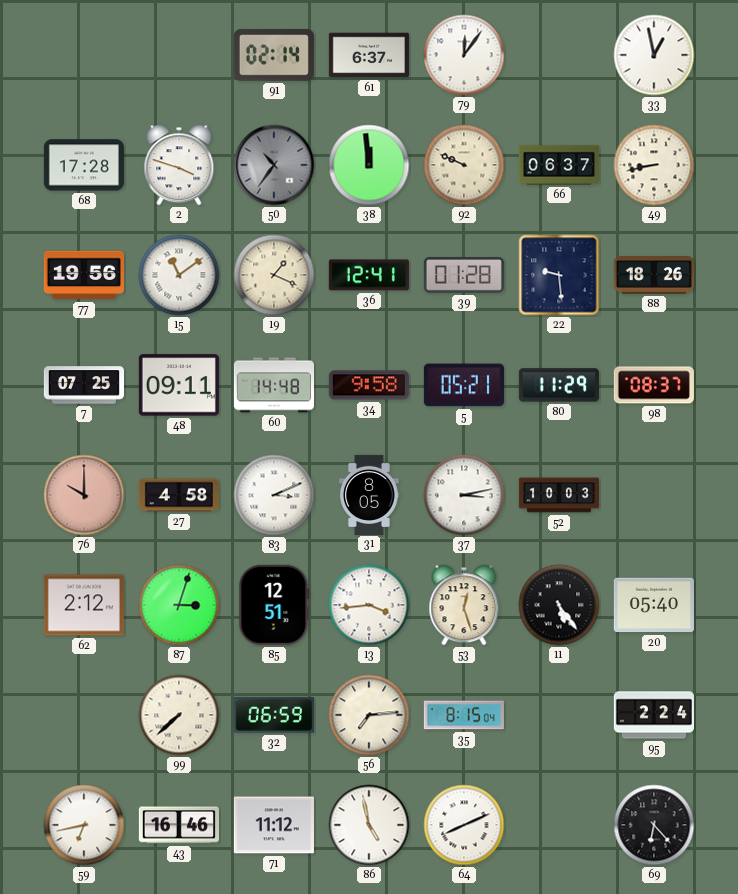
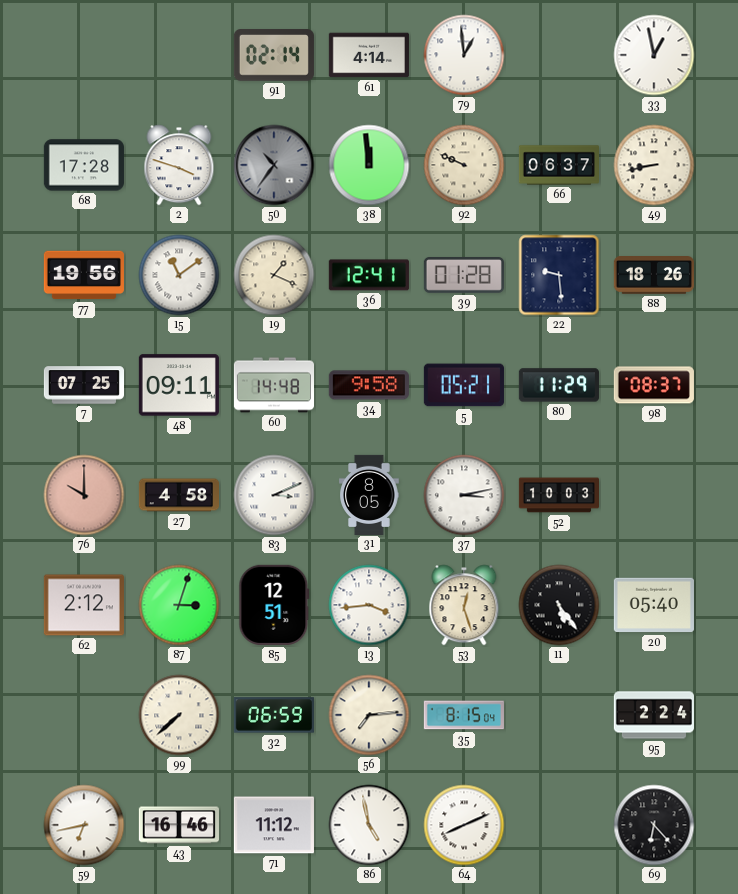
61: 6:37 -> 4:14 (369, 55)
79: 12:06 -> 12:59 (464, 55)
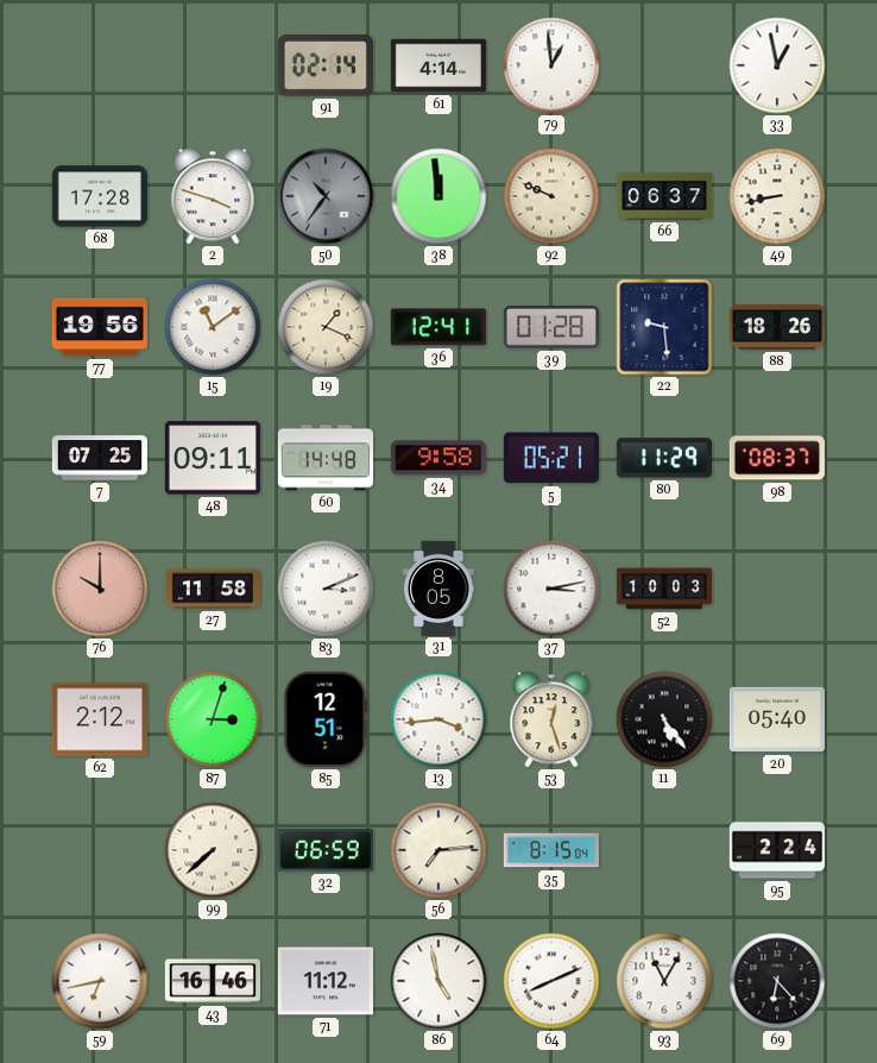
27: 4:58 -> 11:58 (212, 589)
93: none -> 11:05 (664, 981)
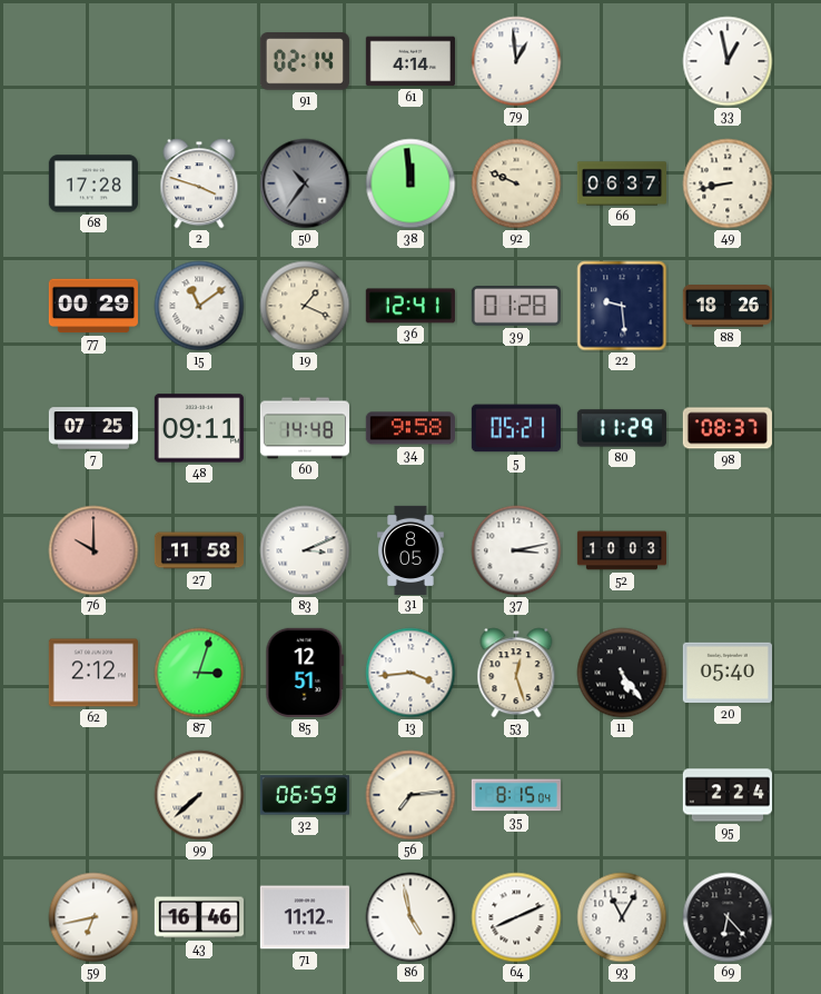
77: 19:56 -> 00:29 (93, 306)
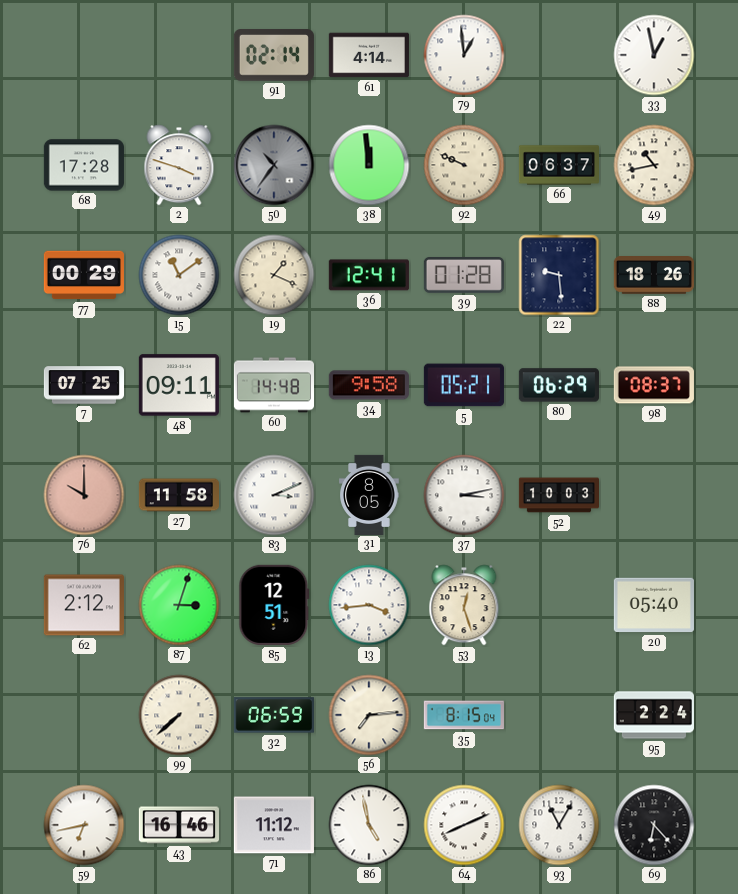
49: 8:43 -> 10:43 (654, 165)
80: 11:29 -> 06:29 (559, 385)
11: 5:24 -> none (622, 673)
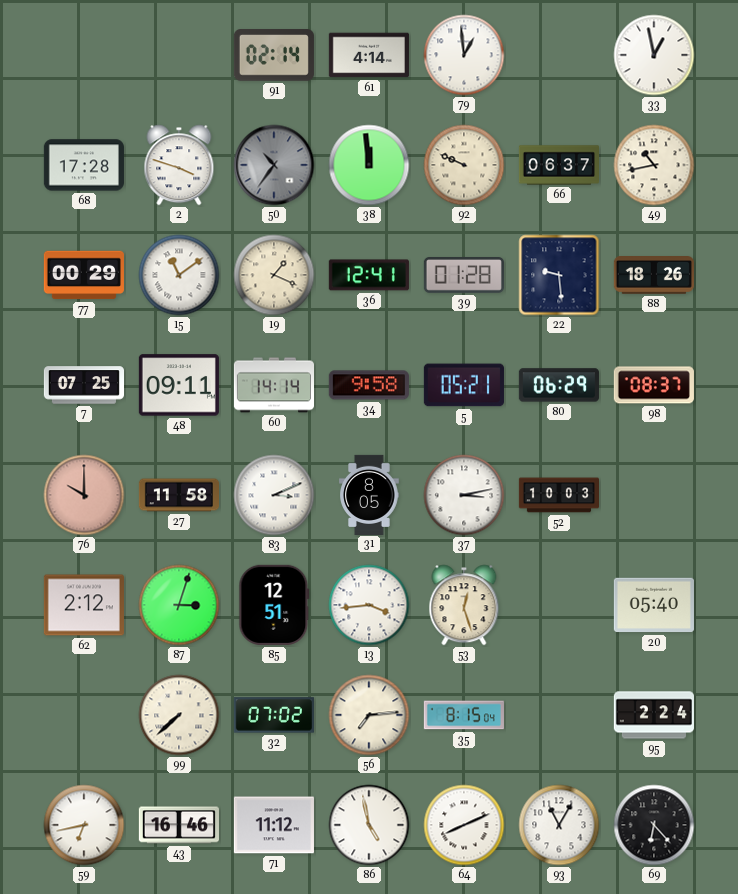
60: 14:48 -> 14:14 (273, 385)
32: 06:59 -> 07:02 (274, 715)
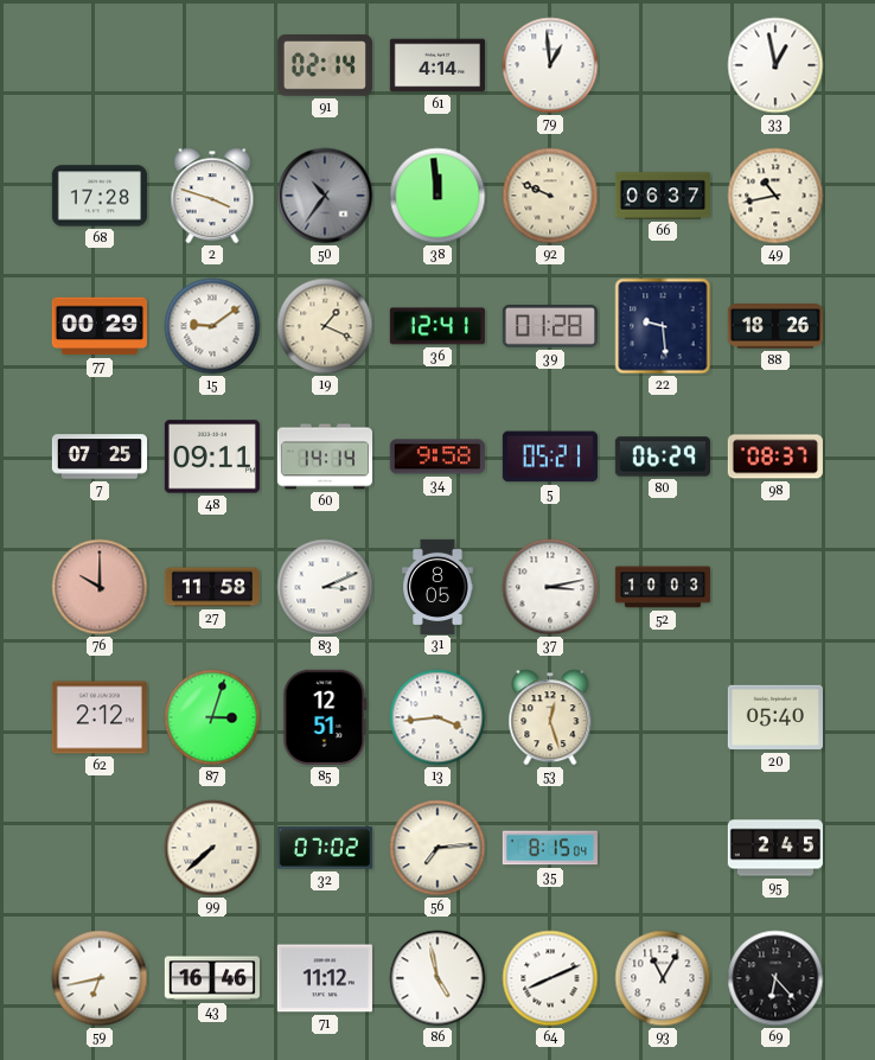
15: 11:09 -> 9:09 (212, 326)
95: 2:24 -> 2:45 (775, 848)
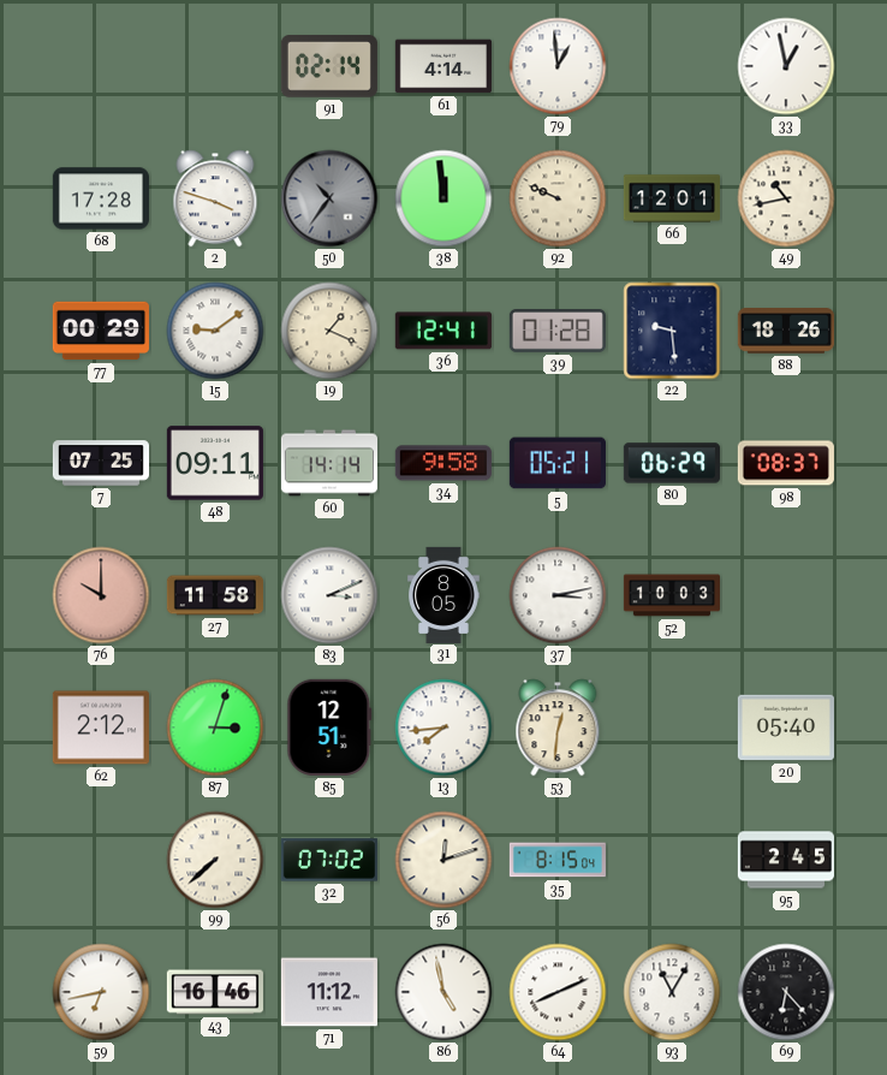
66: 06:37 -> 12:01 (671, 198)
13: 3:44 -> 7:44 (443, 727)
53: 12:27 -> 12:31 (558, 727)
56: 7:14 -> 12:12 (443, 860)
